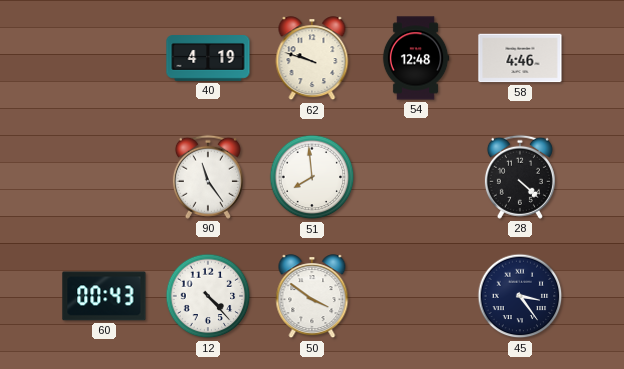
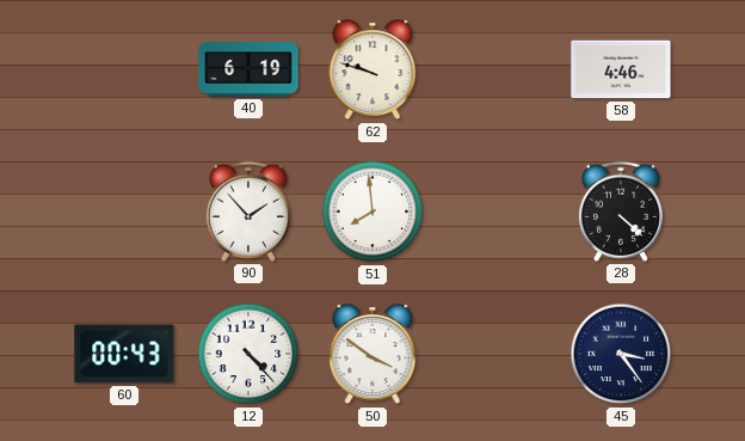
40: 4:19 -> 6:19 (248, 71)
54: 12:48 -> none (416, 58)
90: 11:24 -> 1:53 (248, 212)
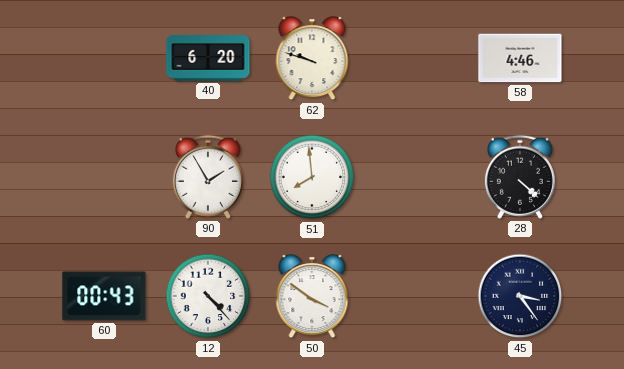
40: 6:19 -> 6:20 (208, 59)
90: 1:53 -> 1:55 (208, 177)
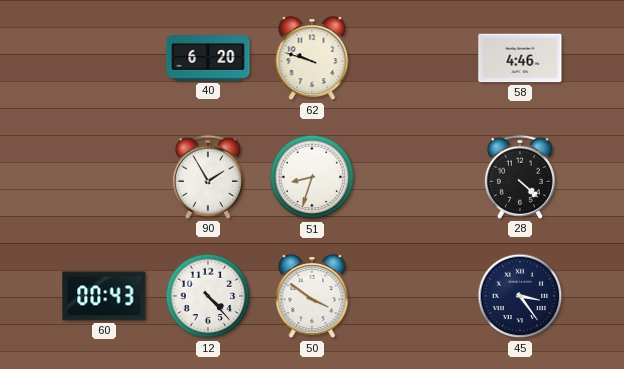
51: 7:59 -> 8:33 (312, 177)
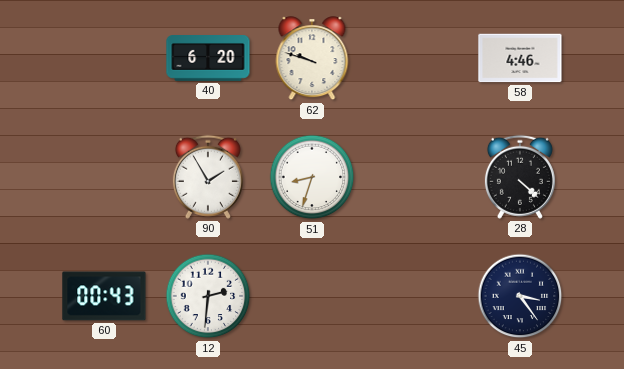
12: 4:23 -> 2:31 (208, 296)
50: 3:51 -> none (312, 297)
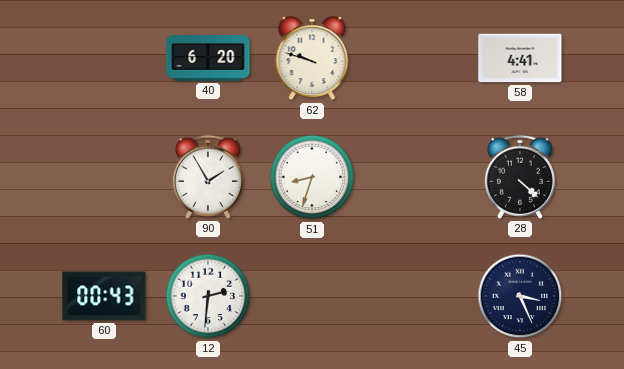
58: 4:46 -> 4:41 (520, 58)
45: 3:24 -> 3:26 (520, 296)
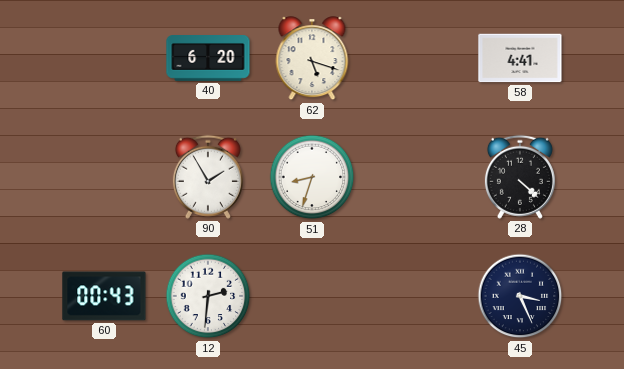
62: 9:48 -> 5:18 (312, 59)
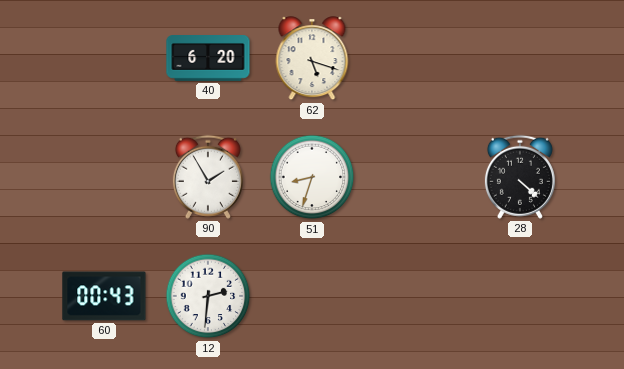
58: 4:41 -> none (520, 58)
45: 3:26 -> none (520, 296)
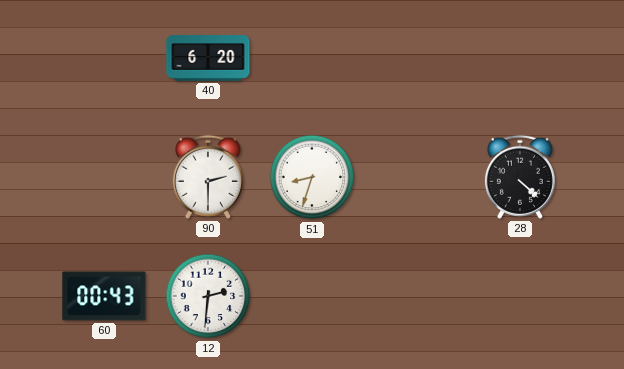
62: 5:18 -> none (312, 59)
90: 1:55 -> 2:30 (208, 177)
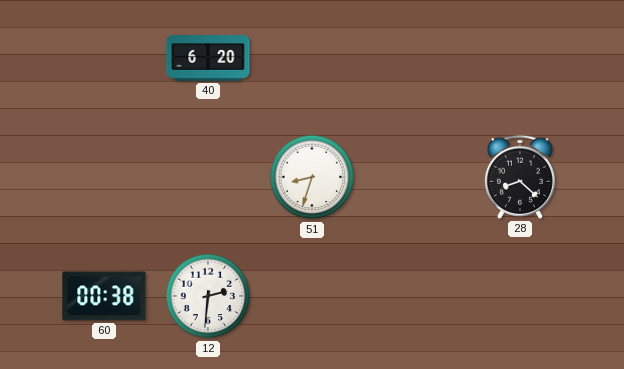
90: 2:30 -> none (208, 177)
28: 4:22 -> 8:22 (520, 177)
60: 00:43 -> 00:38 (104, 296)
